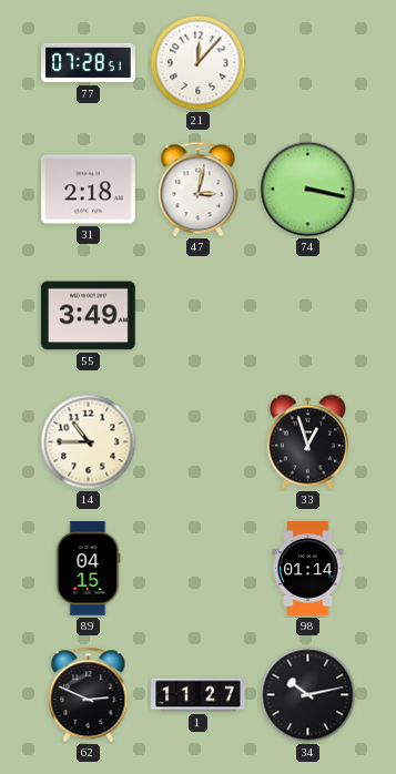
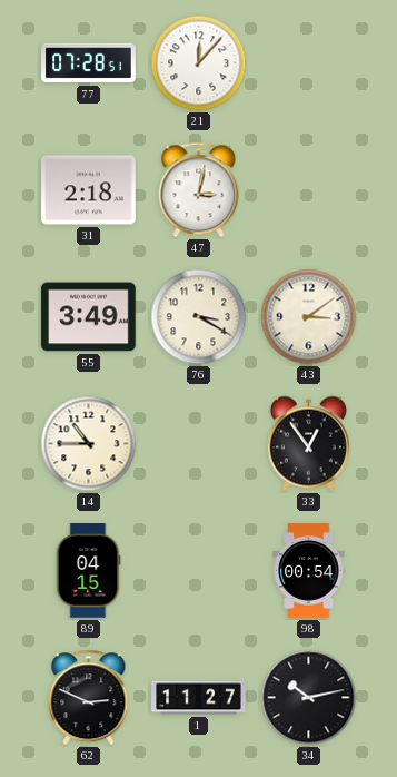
74: 3:17 -> none (308, 190)
76: none -> 3:20 (199, 317)
43: none -> 3:09 (309, 317)
33: 12:57 -> 12:54 (308, 444)
98: 01:14 -> 00:54 (309, 571)
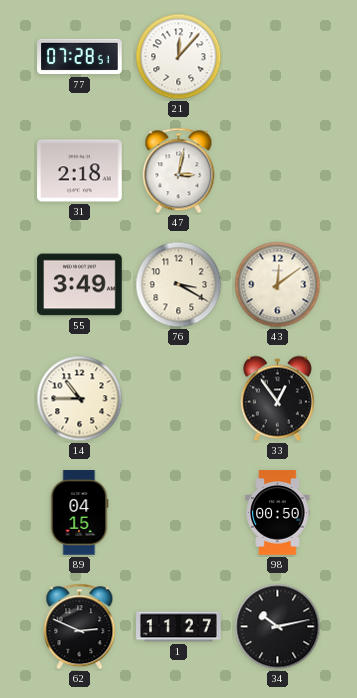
43: 3:09 -> 12:09 (278, 285)
98: 00:54 -> 00:50 (278, 513)
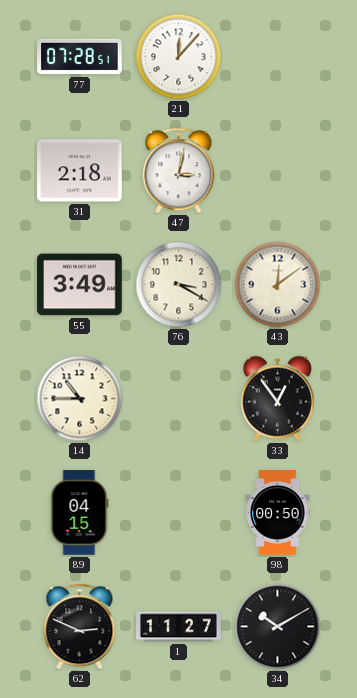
34: 10:13 -> 10:10 (278, 627)
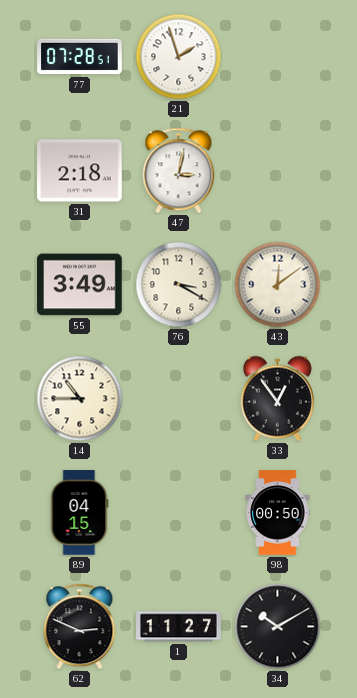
21: 12:07 -> 1:57 (179, 57)
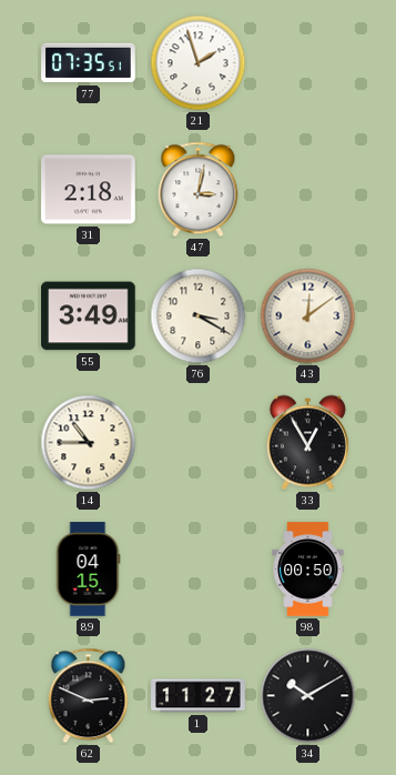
77: 07:28 -> 07:35 (89, 63)
33: 12:54 -> 12:55 (307, 443)
